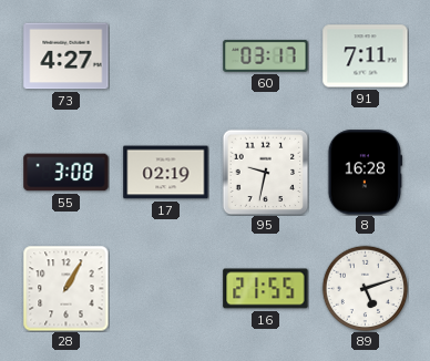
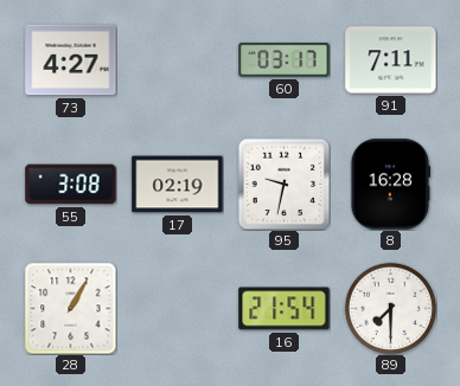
16: 21:55 -> 21:54 (285, 309)
89: 5:12 -> 7:30 (390, 308)
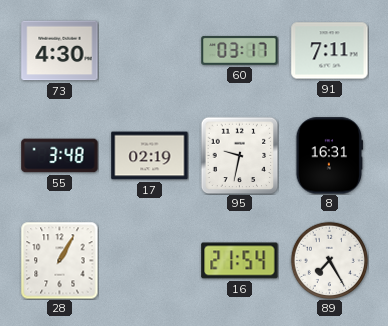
73: 4:27 -> 4:30 (60, 51)
55: 3:08 -> 3:48 (60, 156)
8: 16:28 -> 16:31 (330, 156)
89: 7:30 -> 7:25 (329, 260)
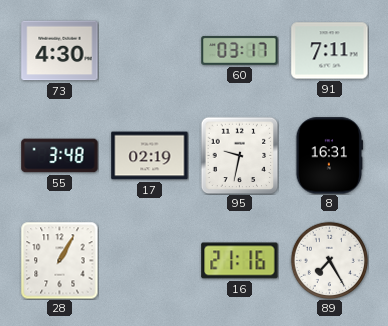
16: 21:54 -> 21:16 (240, 261)
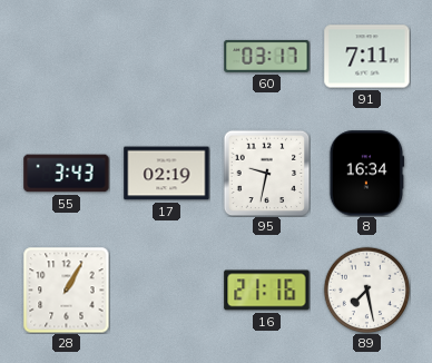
73: 4:30 -> none (60, 51)
55: 3:48 -> 3:43 (67, 174)
8: 16:31 -> 16:34 (367, 174)
89: 7:25 -> 7:28 (366, 290)
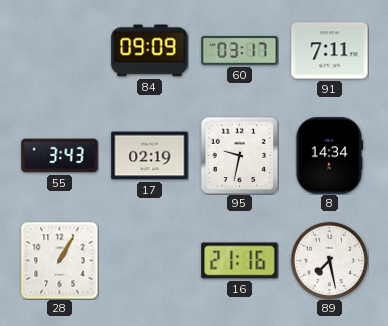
84: none -> 09:09 (150, 51)
8: 16:34 -> 14:34 (330, 156)
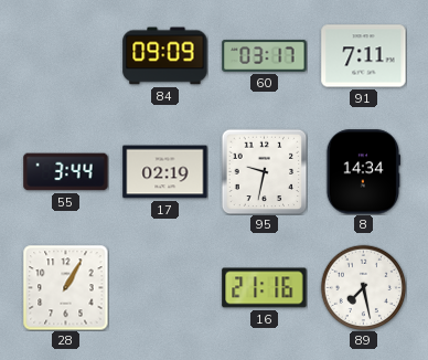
55: 3:43 -> 3:44 (66, 172)
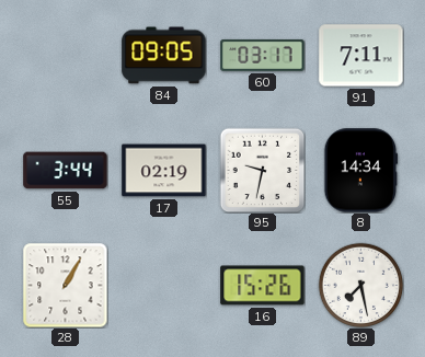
84: 09:09 -> 09:05 (164, 56)
16: 21:16 -> 15:26 (263, 286)
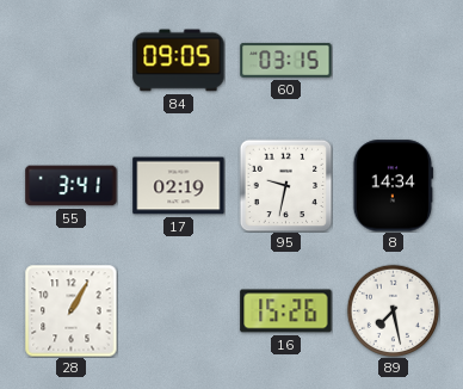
60: 03:17 -> 03:15 (286, 61)
91: 7:11 -> none (361, 56)
55: 3:44 -> 3:41 (72, 186)
